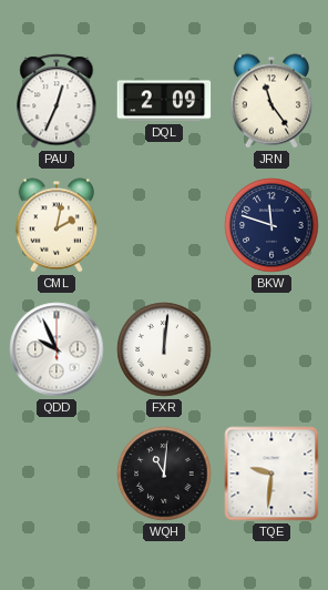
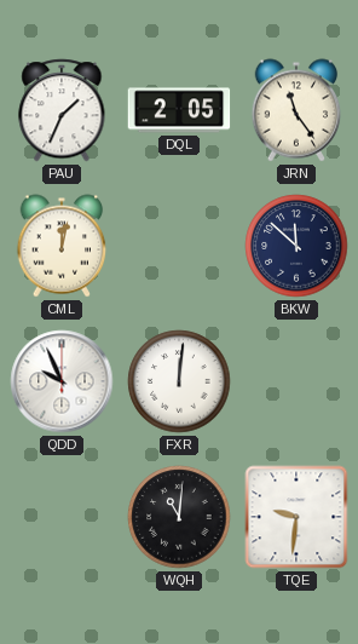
PAU: 12:34 -> 1:34 (62, 110)
DQL: 2:09 -> 2:05 (179, 110)
CML: 2:02 -> 12:02 (62, 246)
BKW: 11:48 -> 11:52 (296, 246)
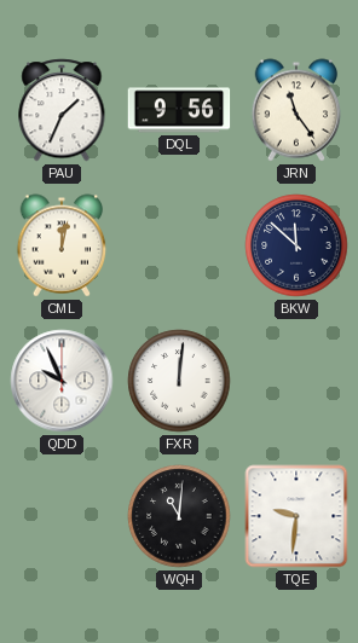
DQL: 2:05 -> 9:56 (179, 110)
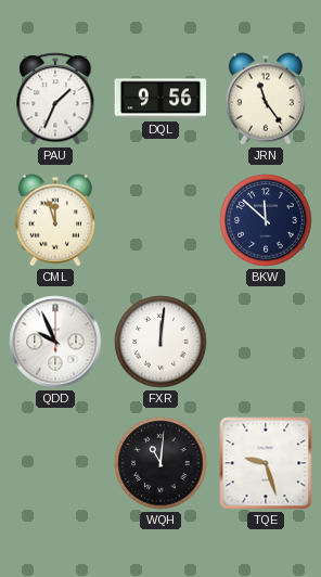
CML: 12:02 -> 11:57 (55, 220)
TQE: 9:31 -> 9:27 (266, 463)
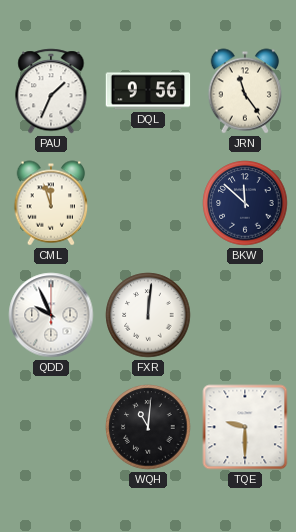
TQE: 9:27 -> 9:30 (245, 427)
